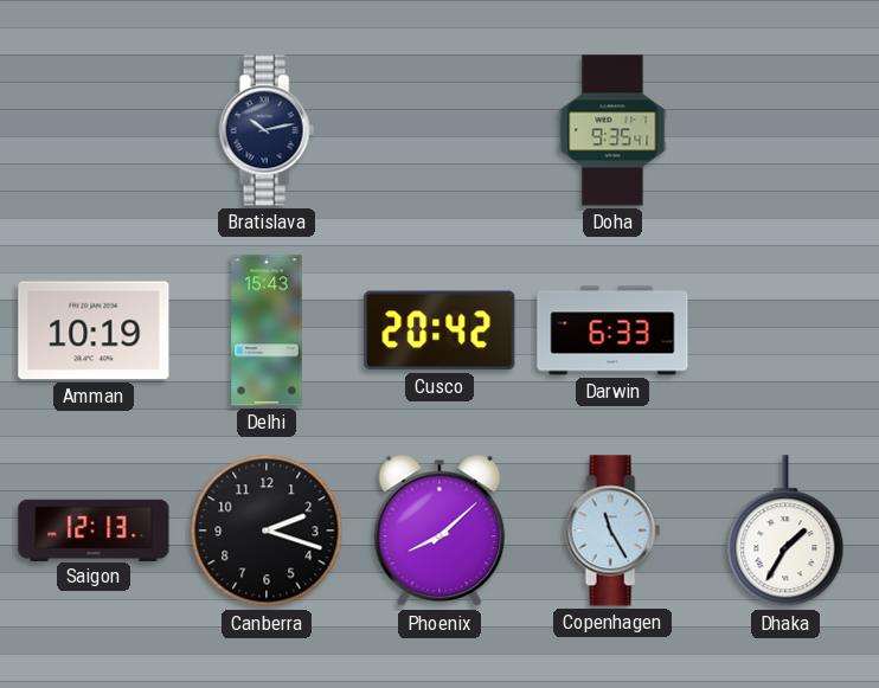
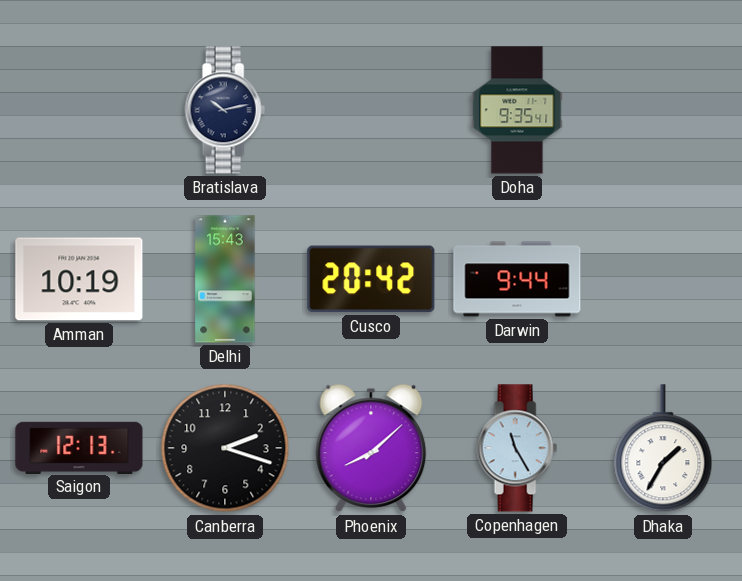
Darwin: 6:33 -> 9:44 (517, 279)
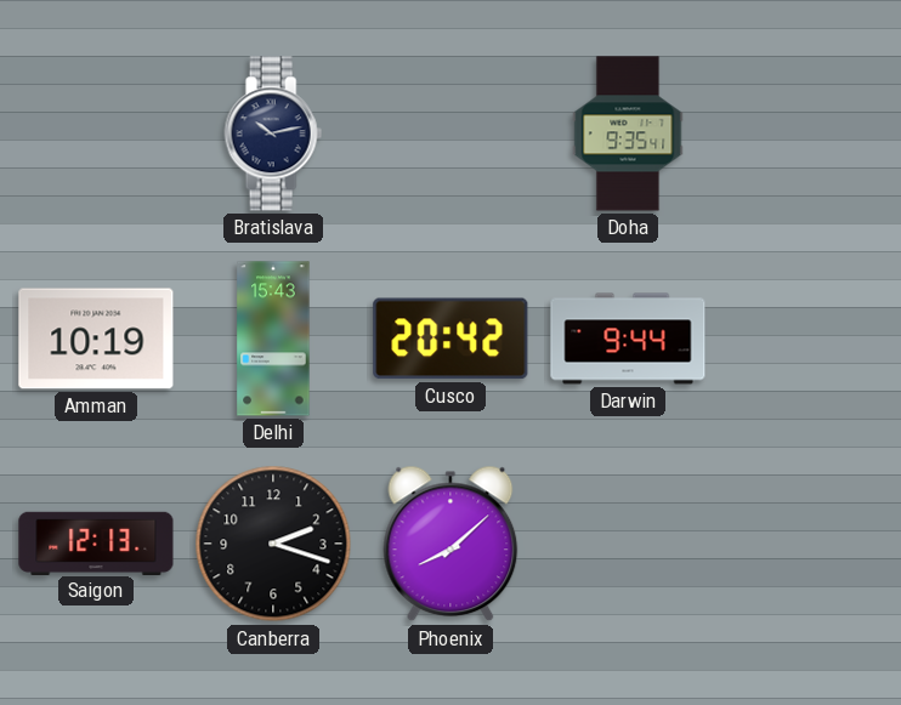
Copenhagen: 11:25 -> none (517, 448)
Dhaka: 1:35 -> none (663, 449)
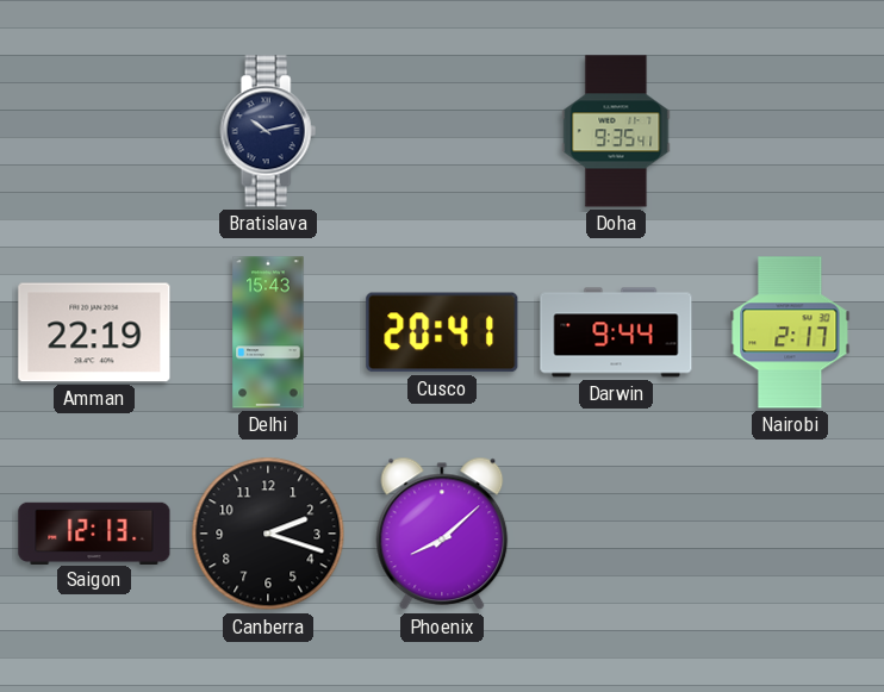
Amman: 10:19 -> 22:19 (94, 332)
Cusco: 20:42 -> 20:41 (442, 332)
Nairobi: none -> 2:17 (790, 332)
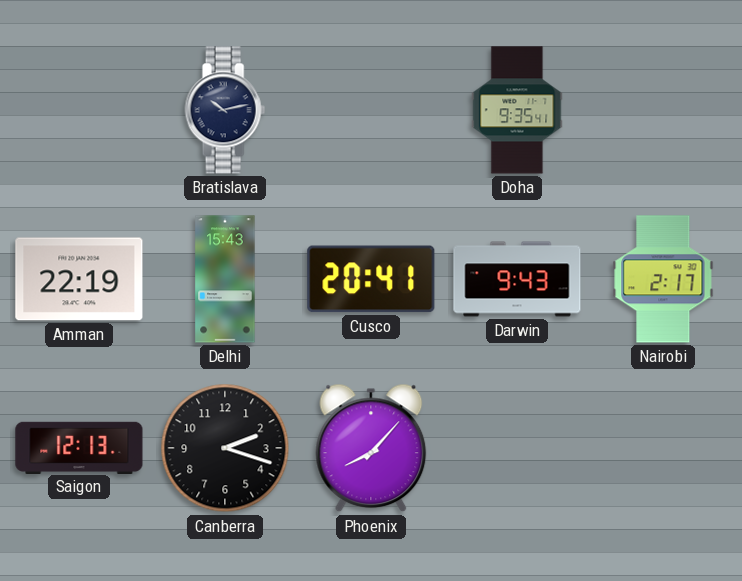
Darwin: 9:44 -> 9:43 (517, 279)
Phoenix: 8:08 -> 8:07 (371, 448)
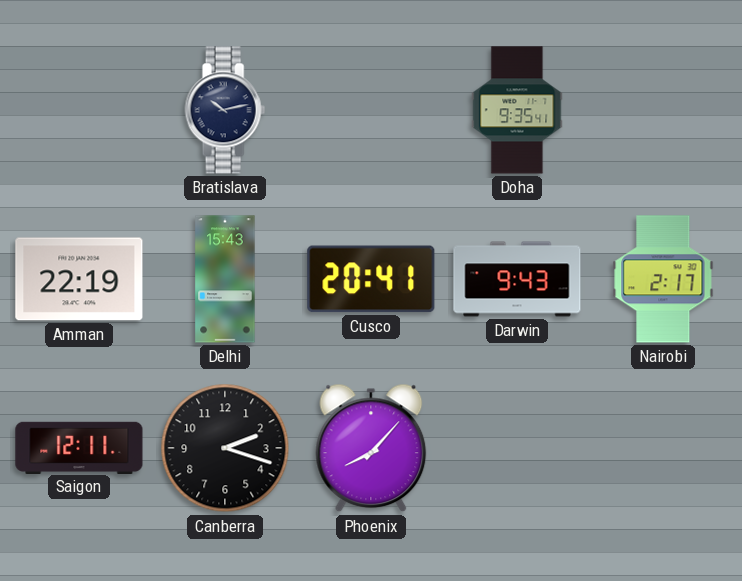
Saigon: 12:13 -> 12:11 (79, 447)
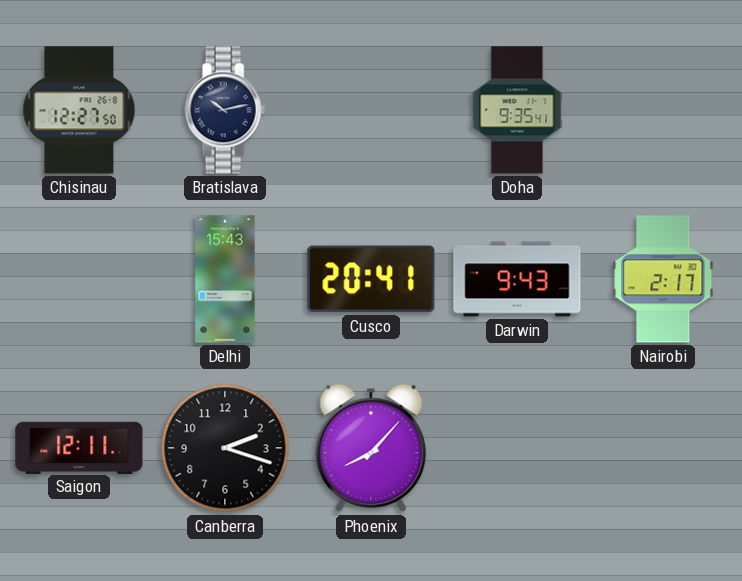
Chisinau: none -> 12:27 (79, 110)
Amman: 22:19 -> none (79, 279)
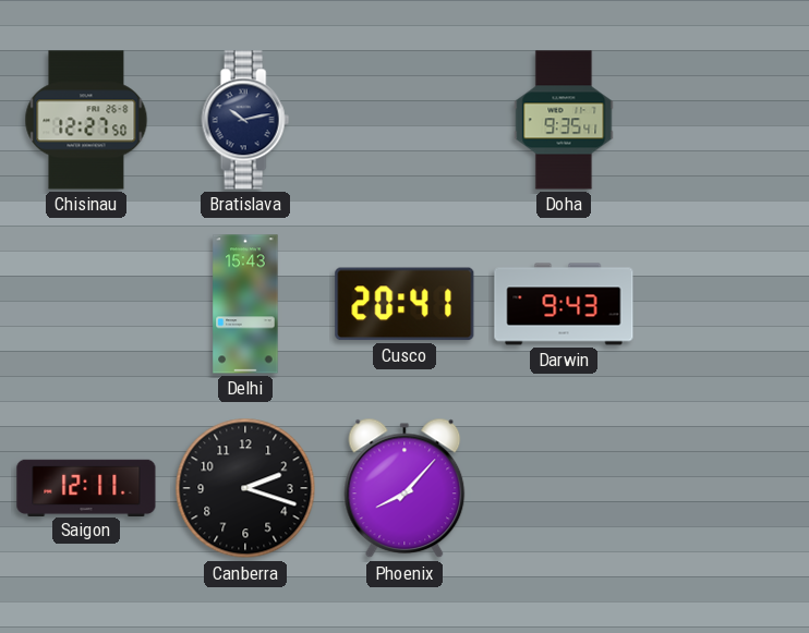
Nairobi: 2:17 -> none (663, 279)
